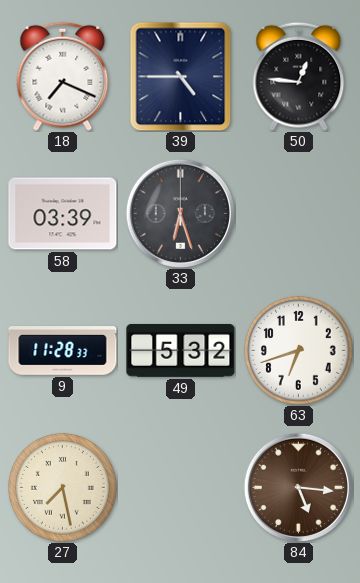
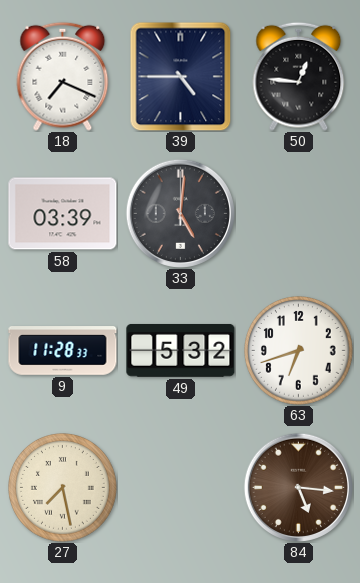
33: 6:27 -> 5:01 (180, 213)
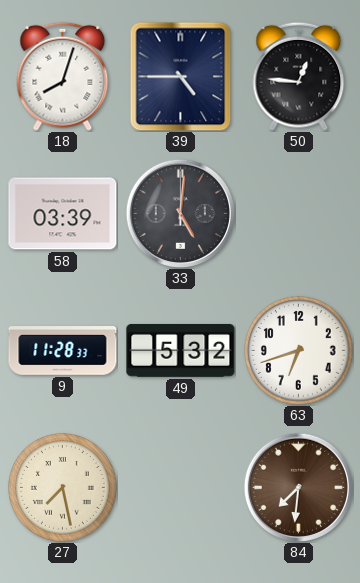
18: 7:19 -> 8:03 (63, 76)
84: 5:16 -> 7:31 (298, 487)
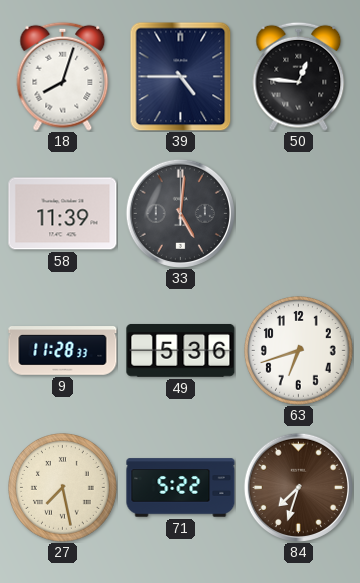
58: 03:39 -> 11:39 (63, 214)
49: 5:32 -> 5:36 (181, 350)
71: none -> 5:22 (181, 488)
84: 7:31 -> 7:33 (298, 487)
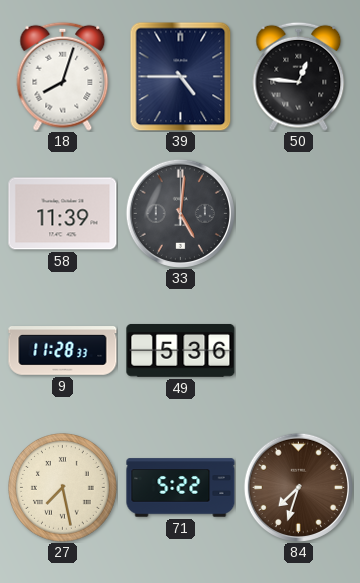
63: 6:42 -> none (299, 351)
